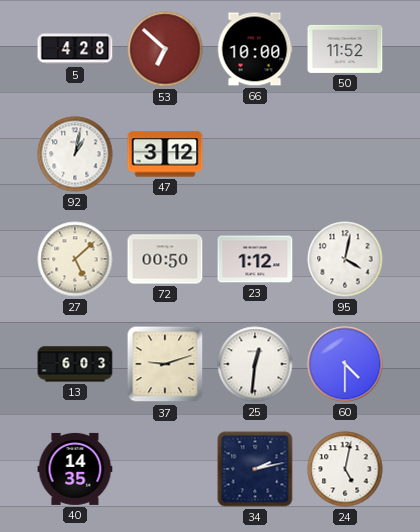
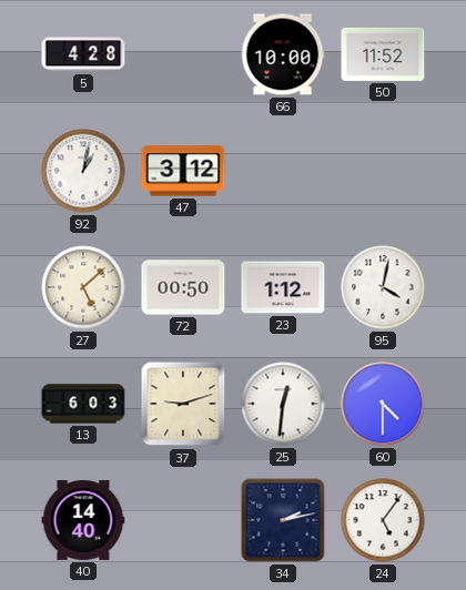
53: 6:52 -> none (165, 49)
40: 14:35 -> 14:40 (83, 520)
24: 5:02 -> 5:06 (383, 520)
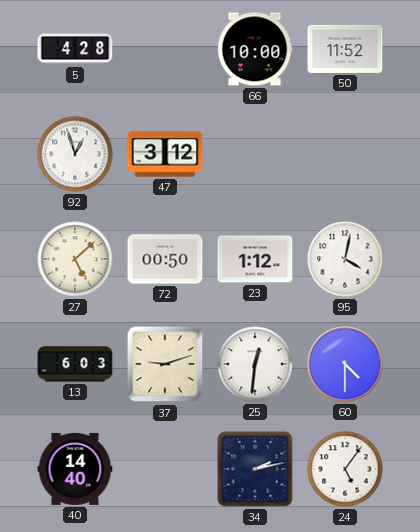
92: 1:02 -> 12:57 (75, 154)
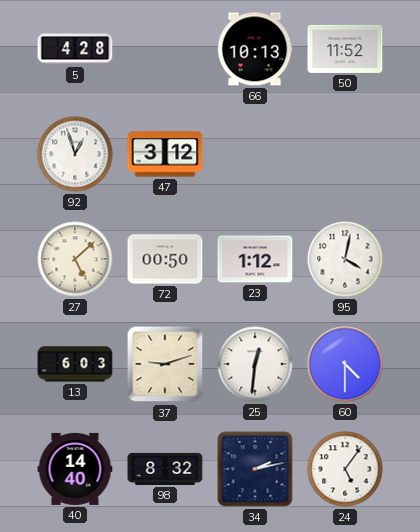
66: 10:00 -> 10:13 (255, 49)
98: none -> 8:32 (165, 469)
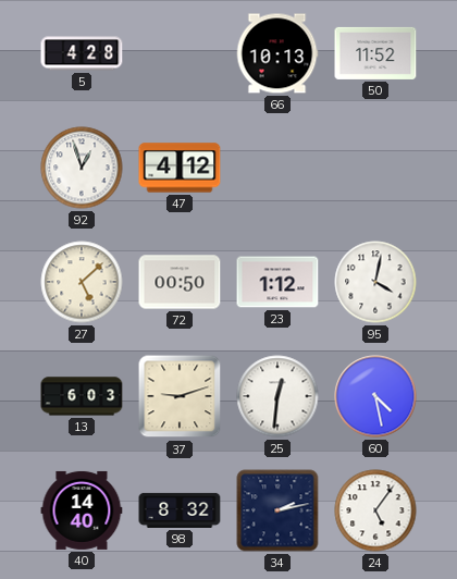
47: 3:12 -> 4:12 (180, 168)
60: 4:30 -> 4:28 (375, 396)
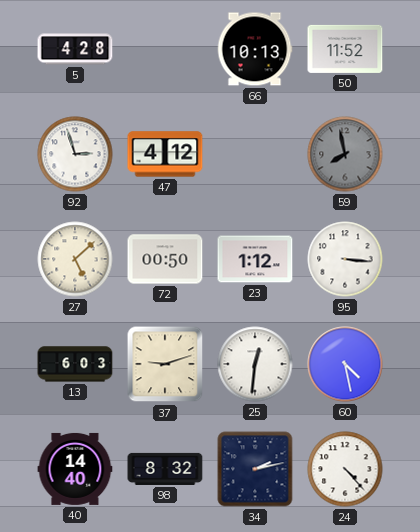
92: 12:57 -> 2:57 (75, 154)
59: none -> 7:58 (345, 154)
95: 4:02 -> 3:16 (345, 259)
24: 5:06 -> 4:23 (345, 469)
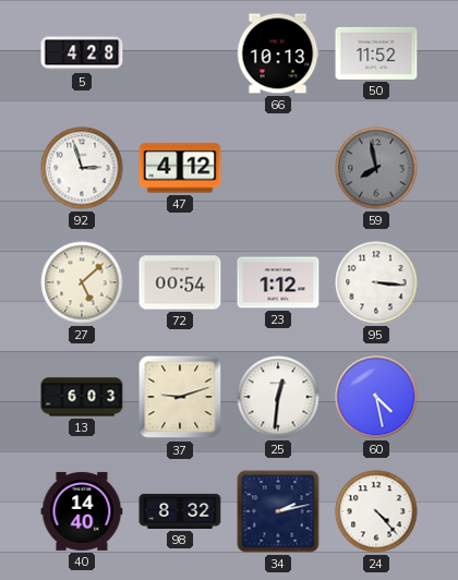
72: 00:50 -> 00:54 (180, 282)
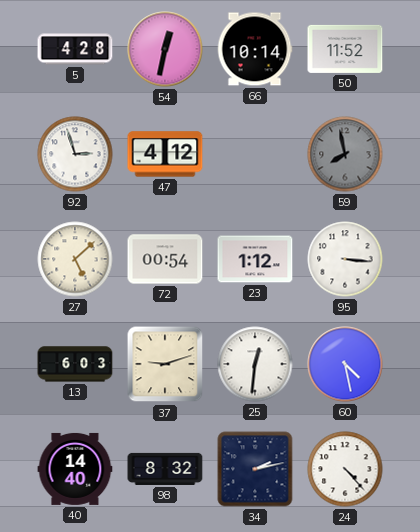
54: none -> 12:32 (165, 49)
66: 10:13 -> 10:14 (255, 49)
